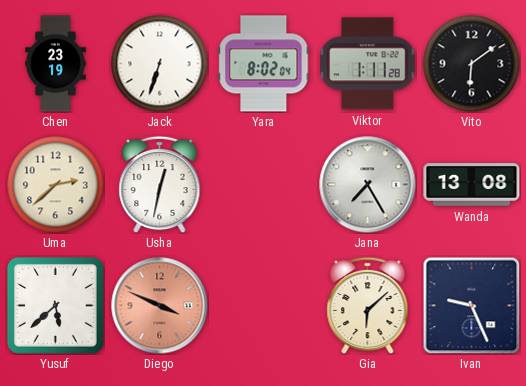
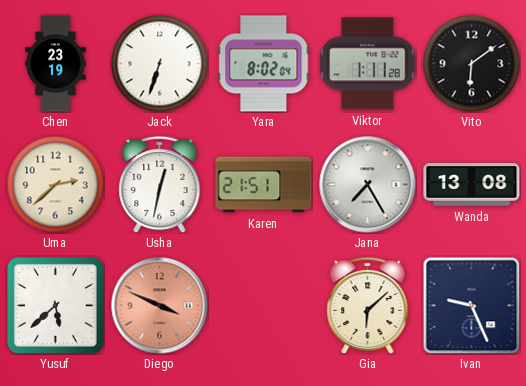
Karen: none -> 21:51 (264, 185)
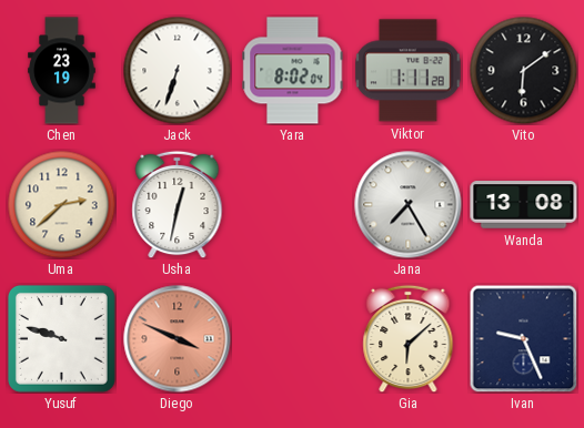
Karen: 21:51 -> none (264, 185)
Yusuf: 5:38 -> 9:48 (61, 338)
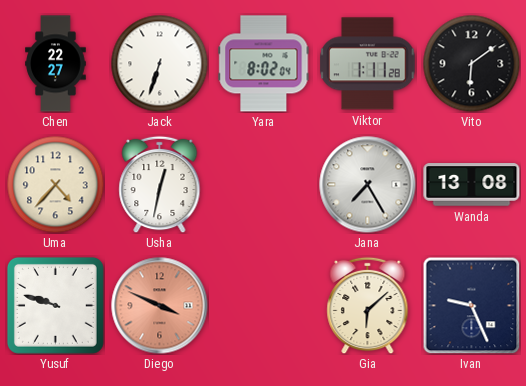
Chen: 23:19 -> 22:27 (56, 64)
Uma: 2:38 -> 4:37 (55, 184)
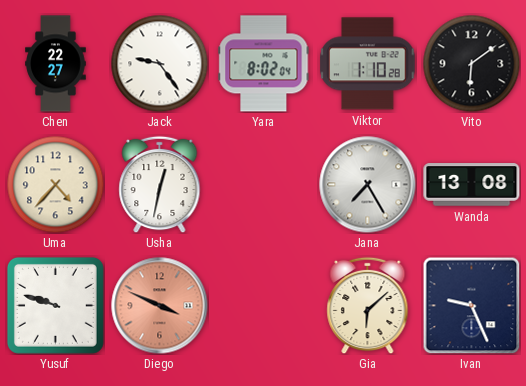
Jack: 6:33 -> 9:24 (159, 63)
Viktor: 1:11 -> 1:10 (368, 64)
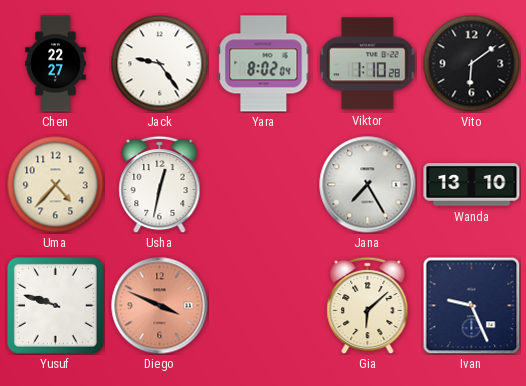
Wanda: 13:08 -> 13:10 (472, 185)
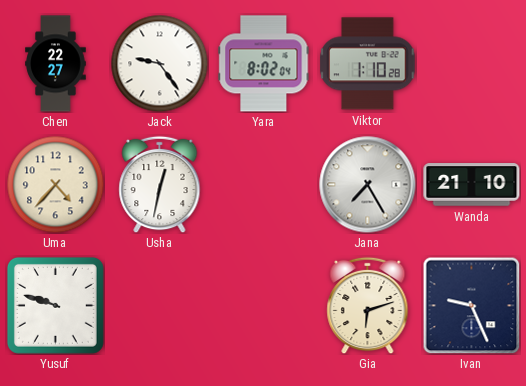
Vito: 6:09 -> none (471, 63)
Wanda: 13:10 -> 21:10 (472, 185)
Diego: 3:49 -> none (160, 306)
Gia: 6:08 -> 6:12 (368, 305)
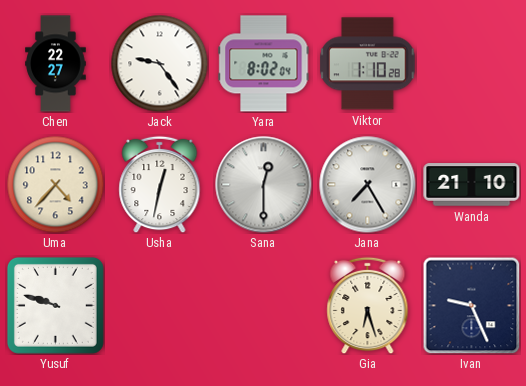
Sana: none -> 12:30 (264, 185)
Gia: 6:12 -> 6:27 (368, 305)
